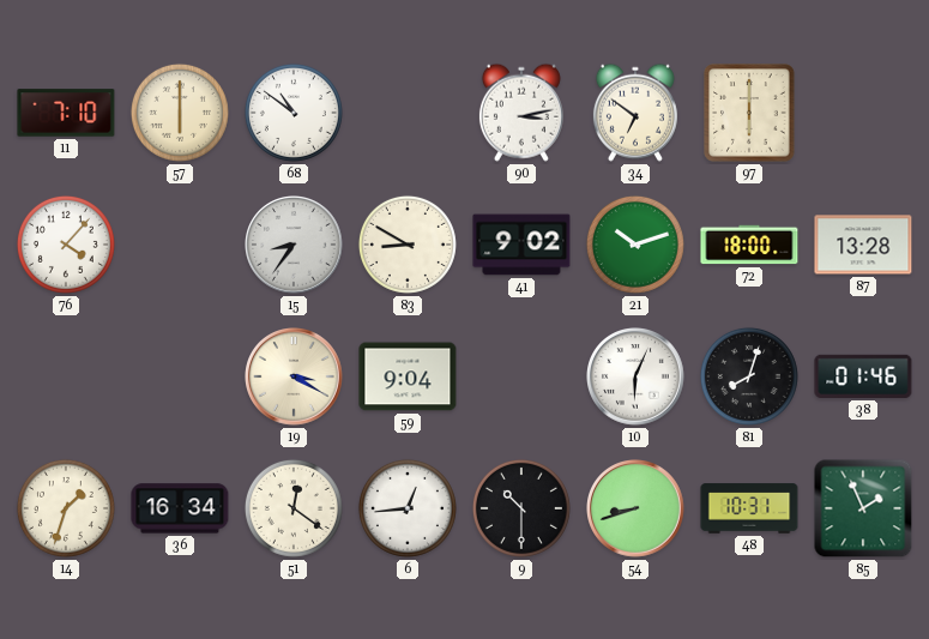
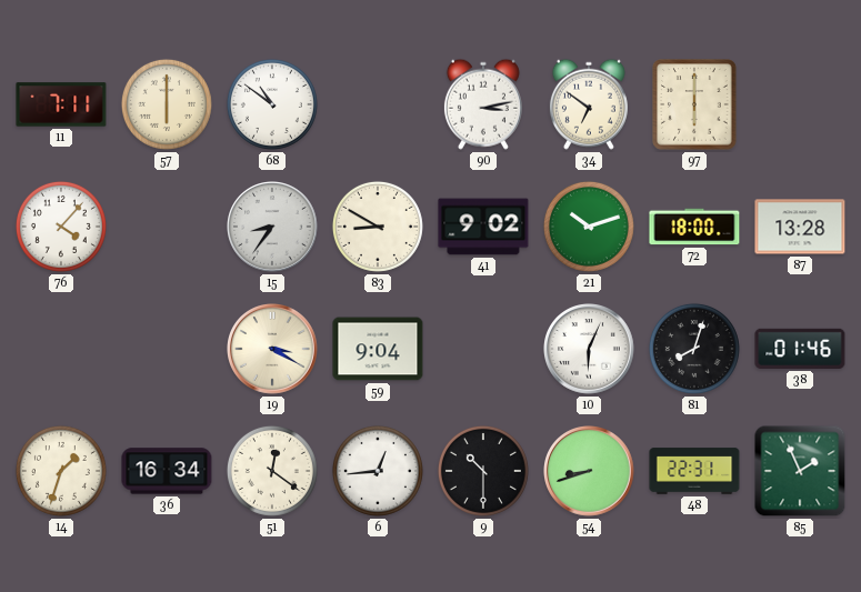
11: 7:10 -> 7:11 (61, 104)
48: 10:31 -> 22:31 (694, 471)
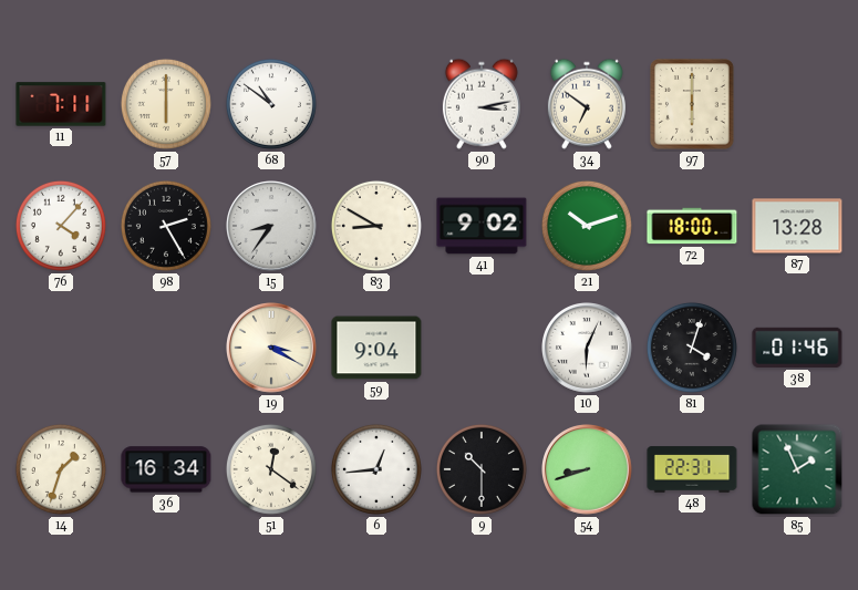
98: none -> 2:25 (166, 226)
81: 8:03 -> 4:03 (692, 348)
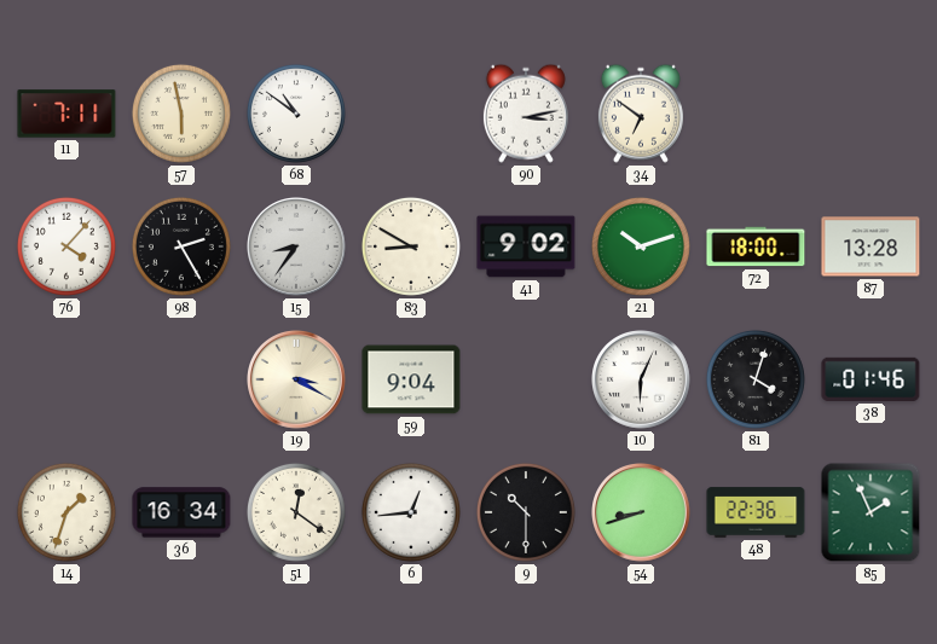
57: 6:00 -> 5:58 (181, 114)
97: 6:00 -> none (692, 104)
48: 22:31 -> 22:36 (756, 512)
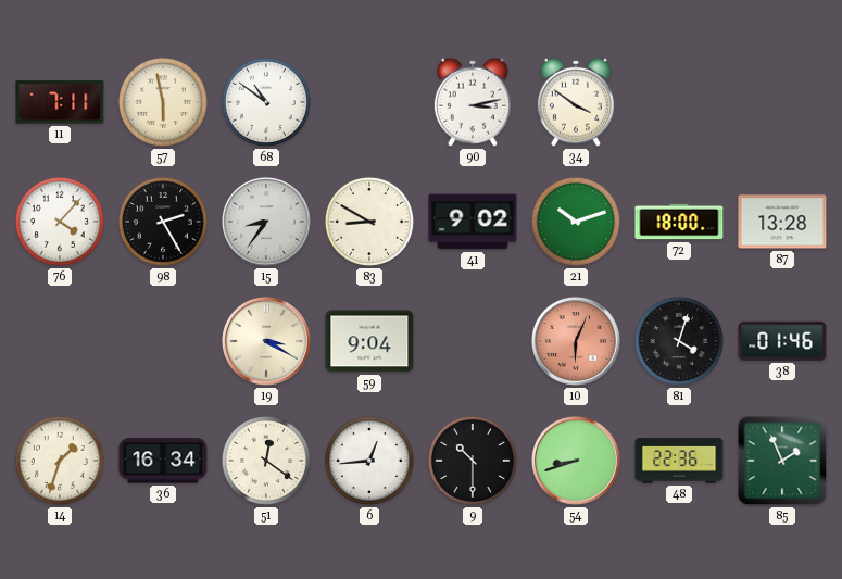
34: 6:51 -> 3:51 (576, 102)
10 dial: white -> salmon (577, 342)
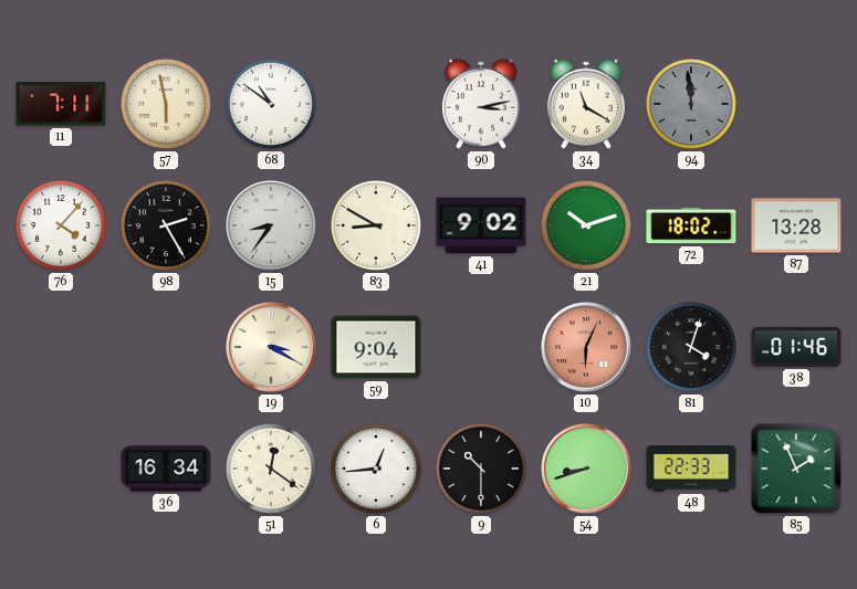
34: 3:51 -> 11:20 (586, 104)
94: none -> 11:59 (691, 104)
72: 18:00 -> 18:02 (691, 225)
14: 1:33 -> none (60, 461)
48: 22:36 -> 22:33 (691, 469)
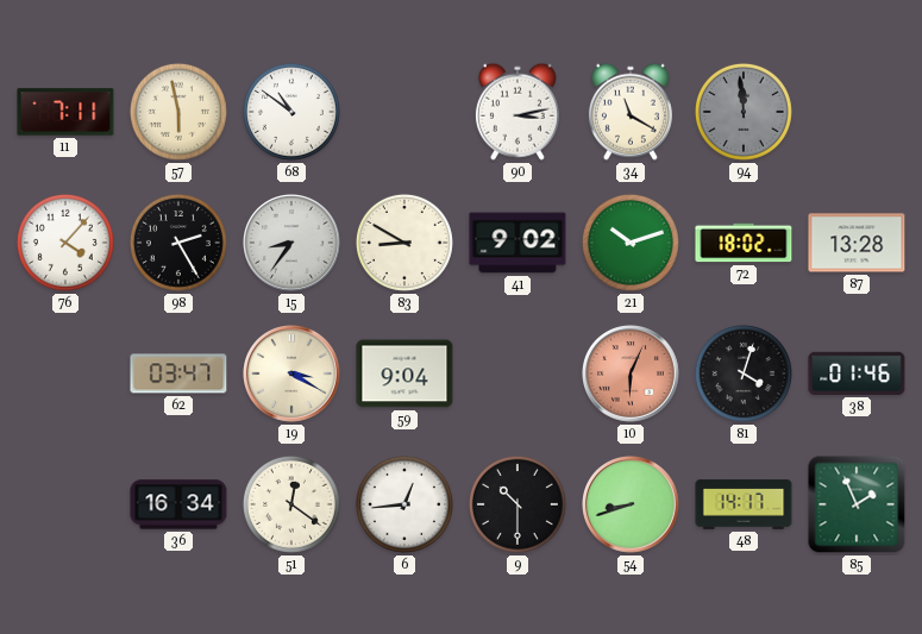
62: none -> 03:47 (178, 374)
48: 22:33 -> 14:17 (744, 504)
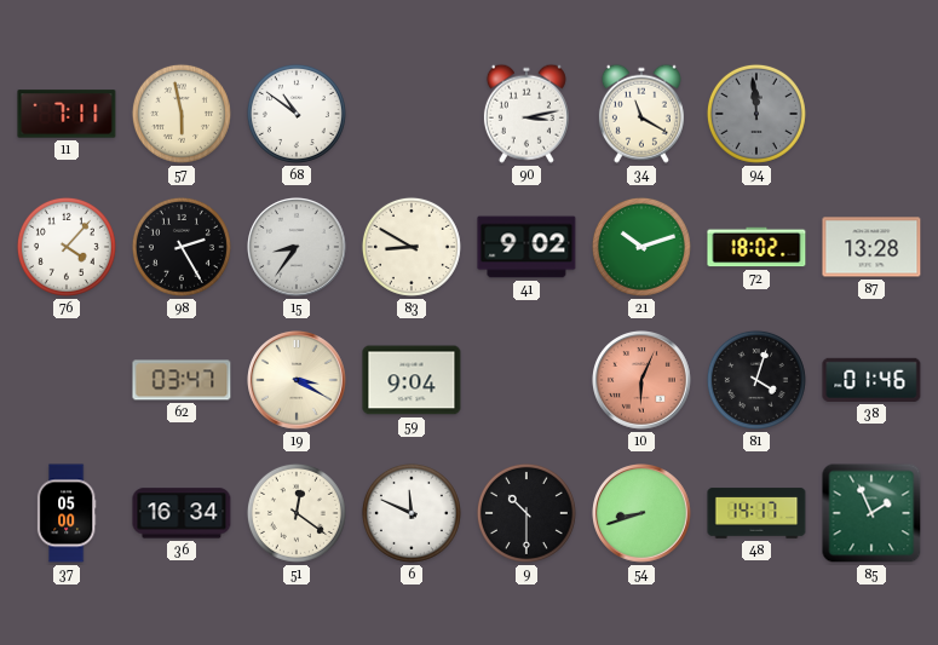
37: none -> 05:00 (67, 513)
6: 12:44 -> 11:49 (412, 513)
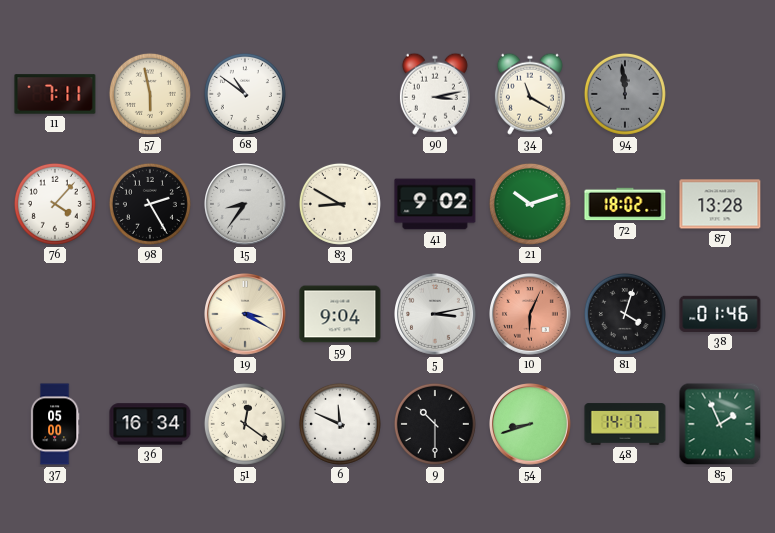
62: 03:47 -> none (182, 380)
5: none -> 3:13 (436, 315)
